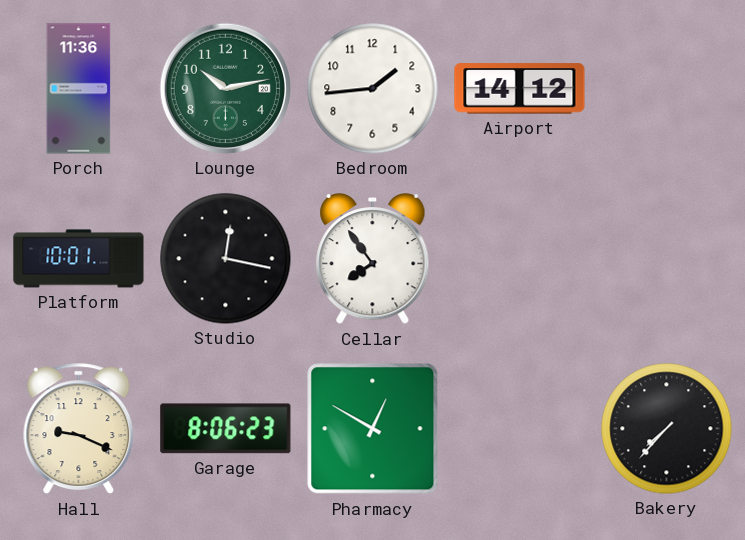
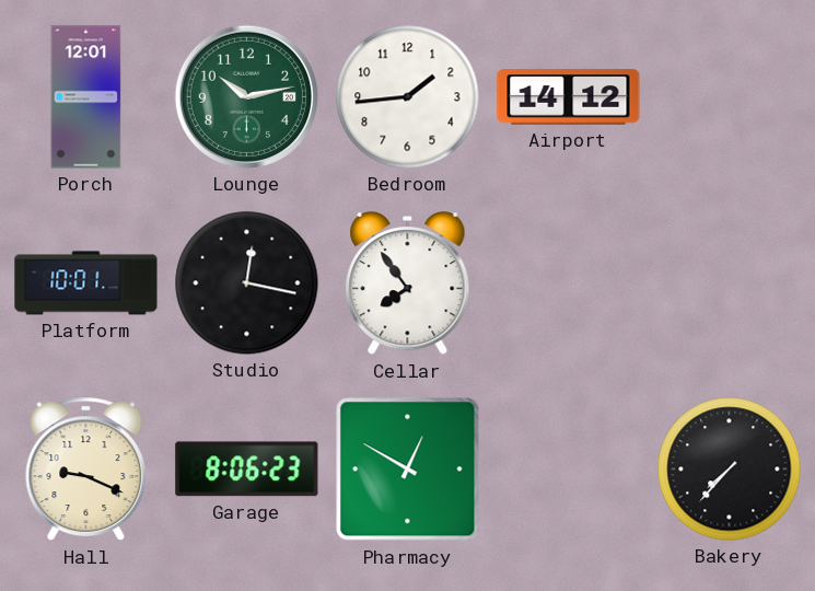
Porch: 11:36 -> 12:01 (86, 97)
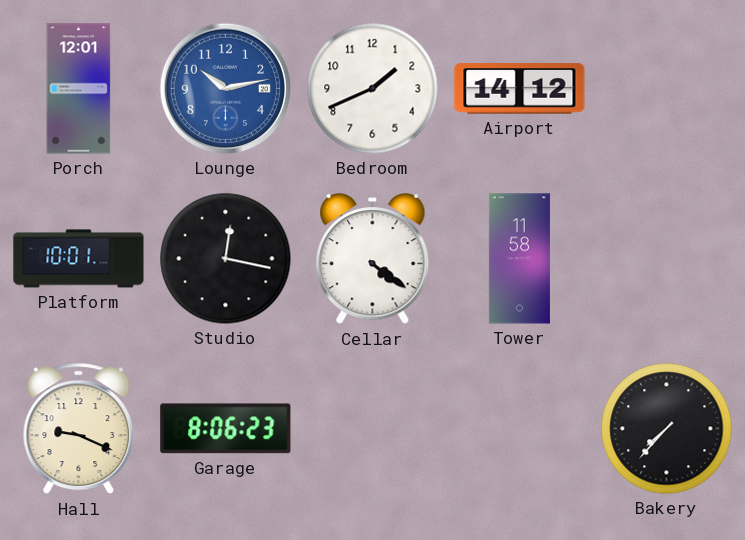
Lounge dial: green -> blue (225, 88)
Bedroom: 1:44 -> 1:41 (373, 89)
Cellar: 7:54 -> 4:21 (373, 260)
Tower: none -> 11:58 (519, 259)
Pharmacy: 12:50 -> none (408, 470)
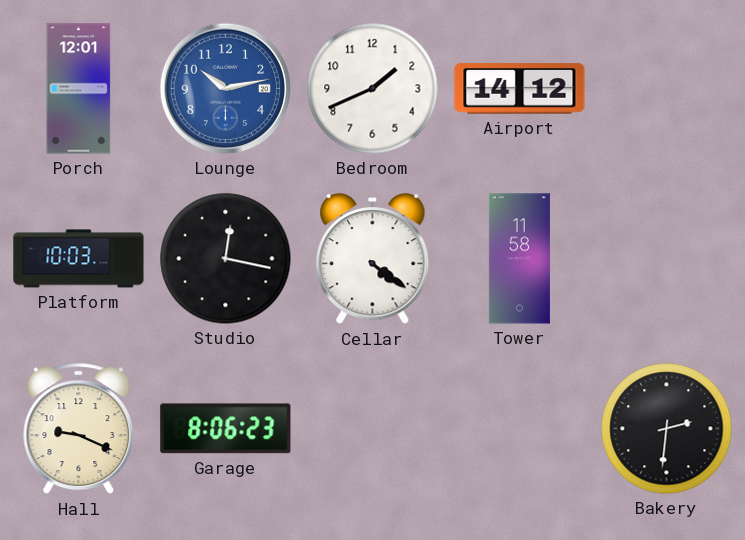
Platform: 10:01 -> 10:03 (79, 259)
Bakery: 7:37 -> 2:31 (667, 429)
